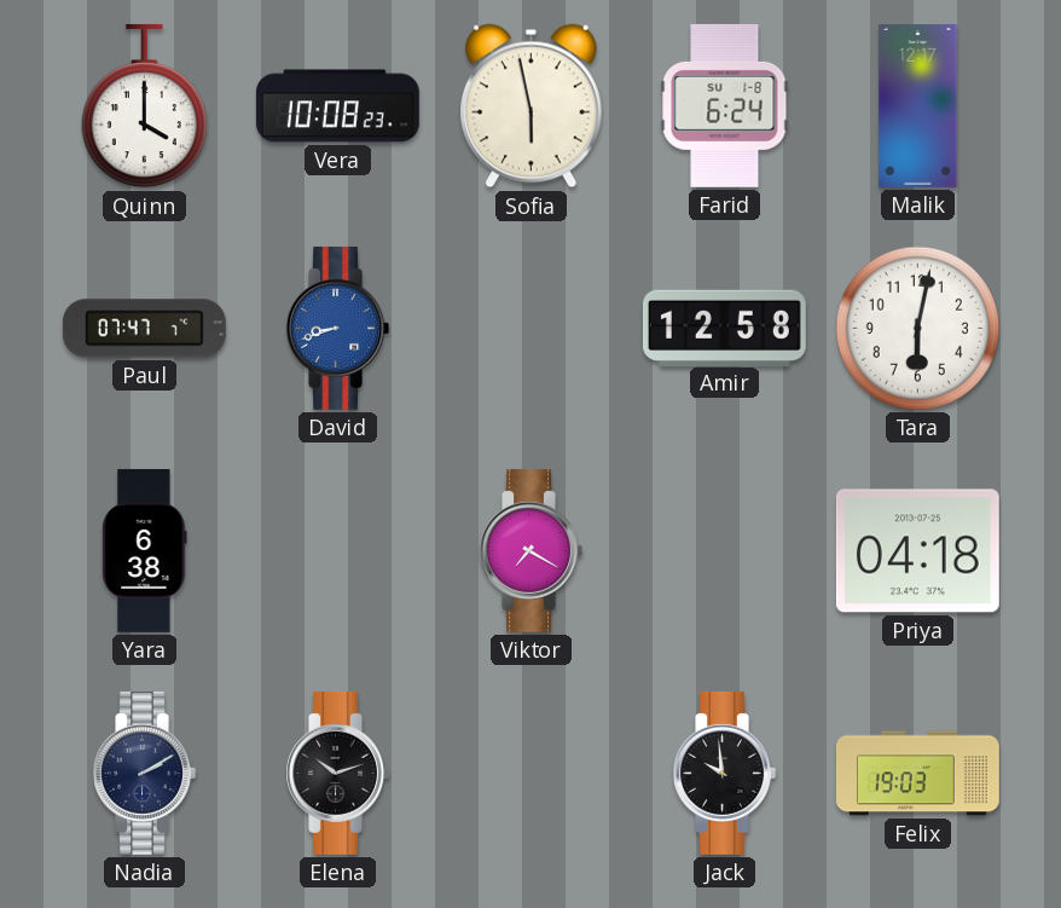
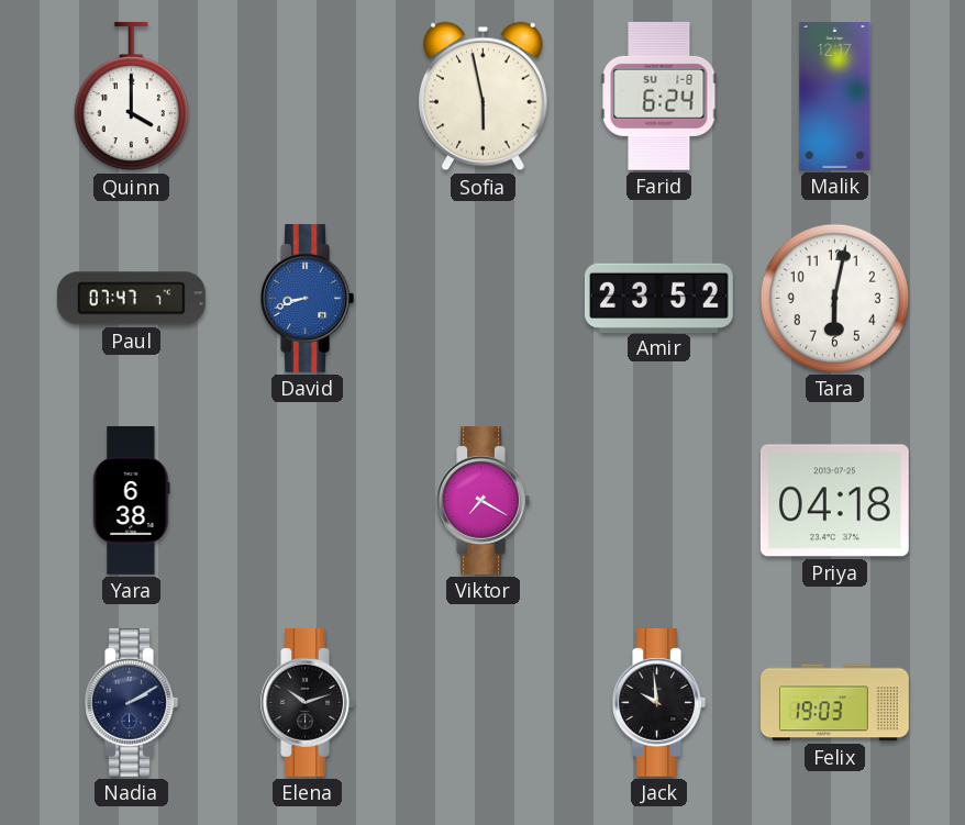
Vera: 10:08 -> none (337, 106)
Amir: 12:58 -> 23:52 (658, 298)
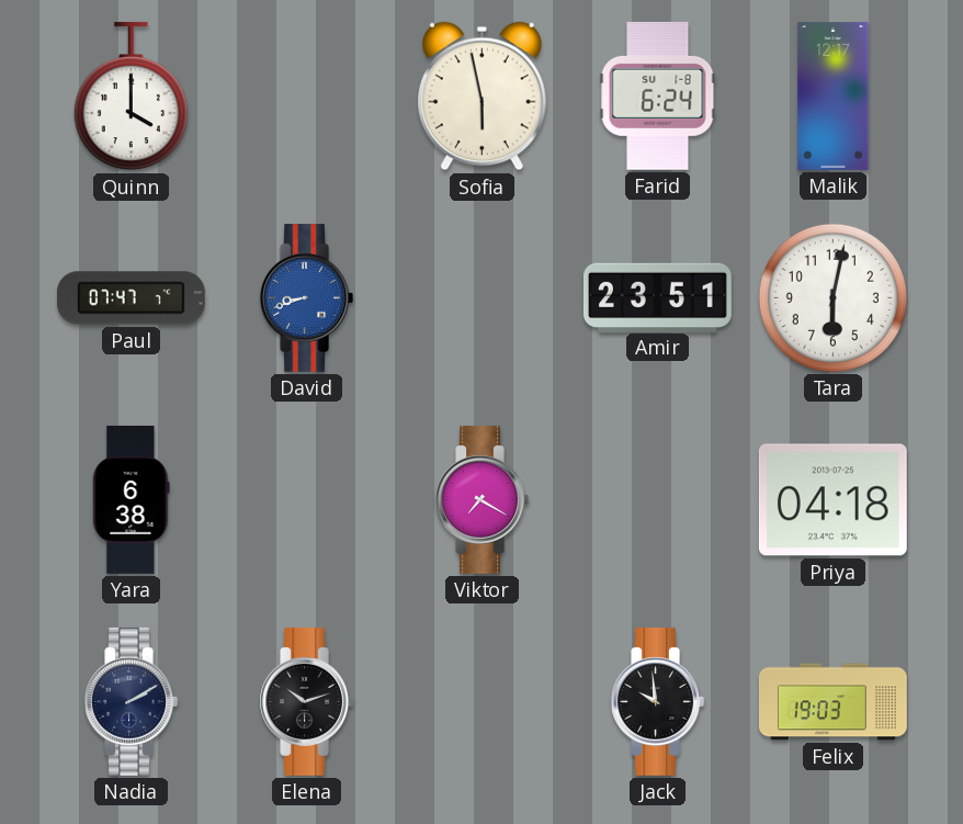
Amir: 23:52 -> 23:51 (657, 297)
